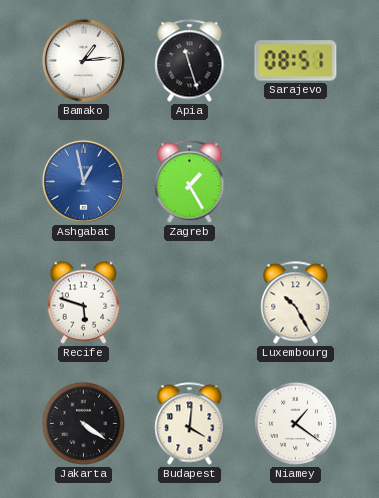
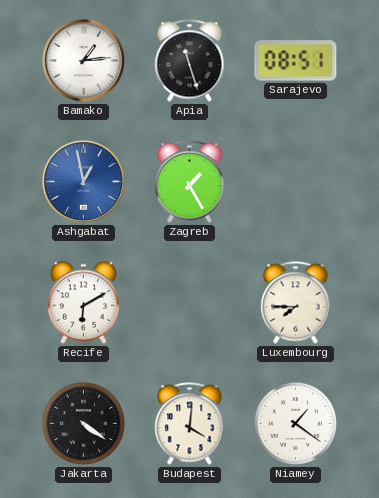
Recife: 5:48 -> 6:10 (84, 302)
Luxembourg: 10:25 -> 7:45 (296, 303)
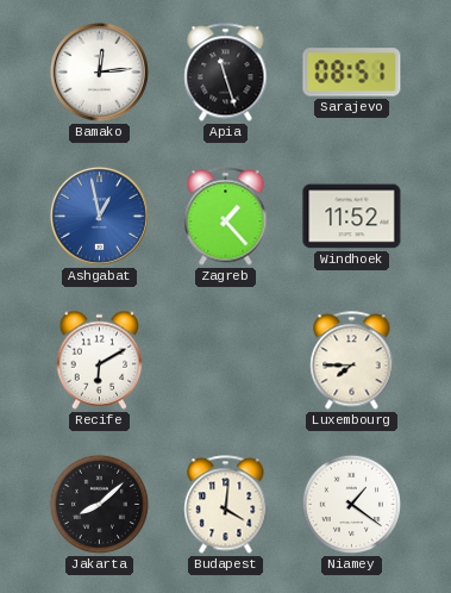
Bamako: 1:14 -> 12:14 (99, 71)
Zagreb: 1:25 -> 1:23 (226, 217)
Windhoek: none -> 11:52 (352, 217)
Jakarta: 4:21 -> 8:08 (99, 504)
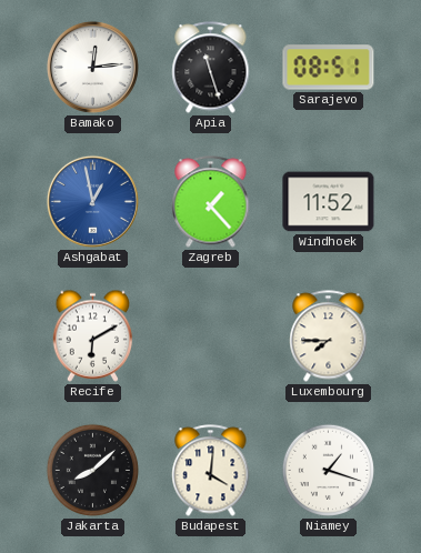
Niamey: 1:21 -> 1:18 (328, 470)
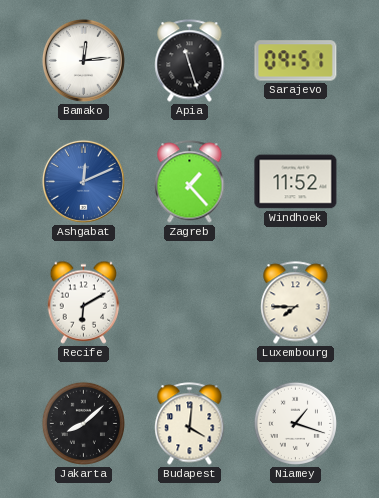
Sarajevo: 08:51 -> 09:51 (296, 61)
Ashgabat: 12:58 -> 12:11 (83, 181)
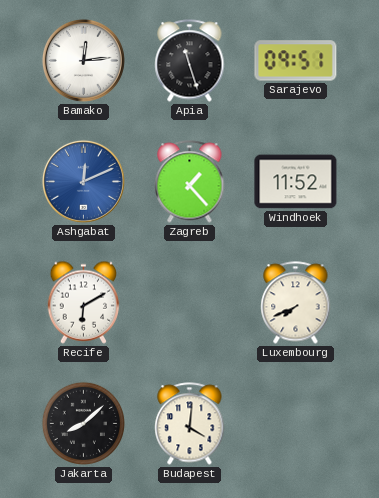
Luxembourg: 7:45 -> 7:41 (296, 303)
Niamey: 1:18 -> none (295, 423)
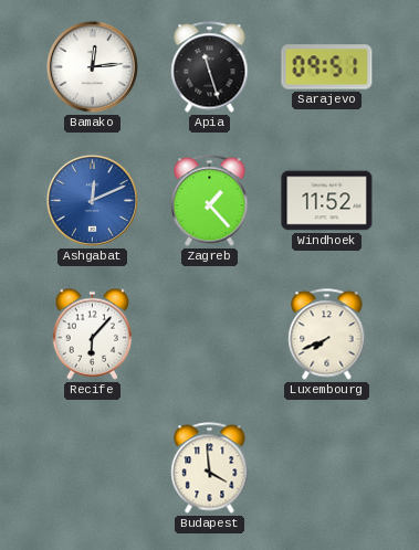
Recife: 6:10 -> 6:07 (93, 334)
Jakarta: 8:08 -> none (83, 423)
Budapest: 4:01 -> 3:59 (210, 468)
